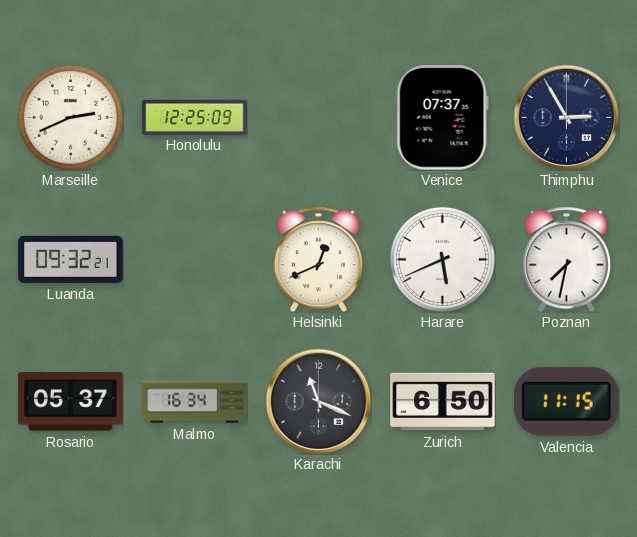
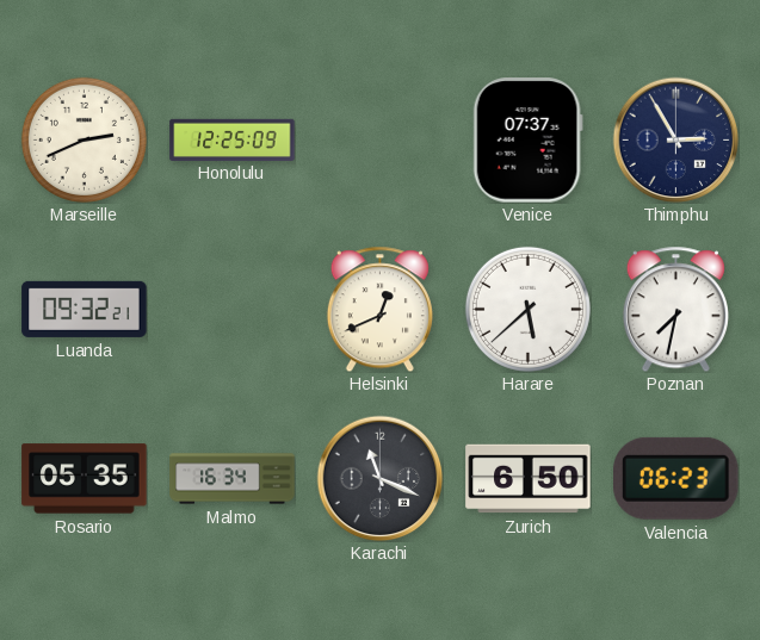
Harare: 5:41 -> 5:38 (527, 309)
Rosario: 05:37 -> 05:35 (85, 479)
Valencia: 11:15 -> 06:23 (676, 478)
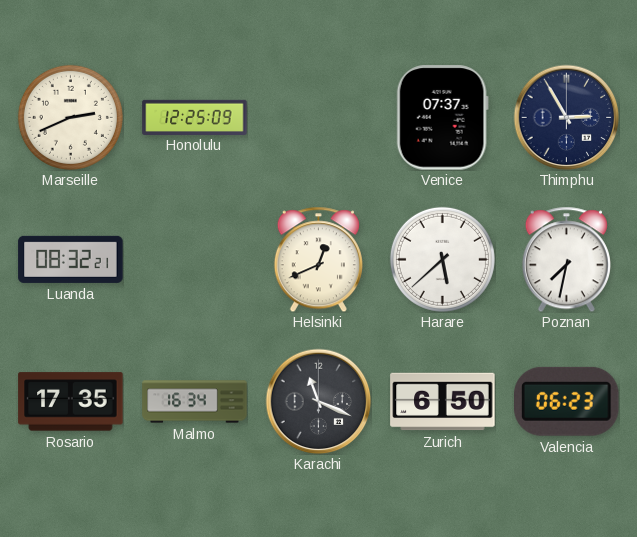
Luanda: 09:32 -> 08:32 (71, 259)
Rosario: 05:35 -> 17:35 (71, 402)
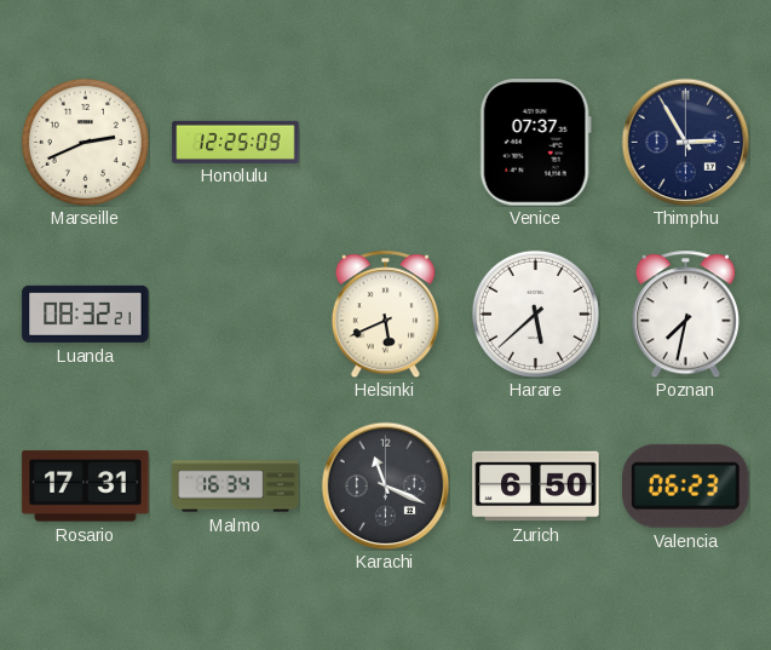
Helsinki: 12:41 -> 5:41 (385, 314)
Rosario: 17:35 -> 17:31 (86, 487)
